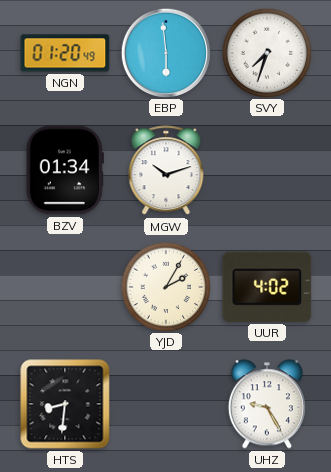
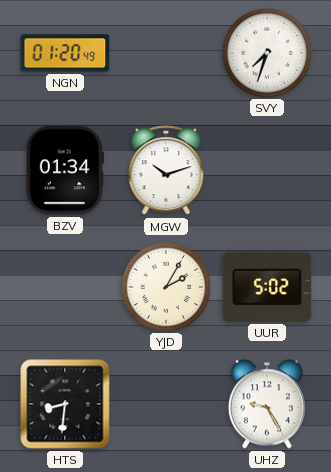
EBP: 5:59 -> none (165, 52)
UUR: 4:02 -> 5:02 (267, 287)
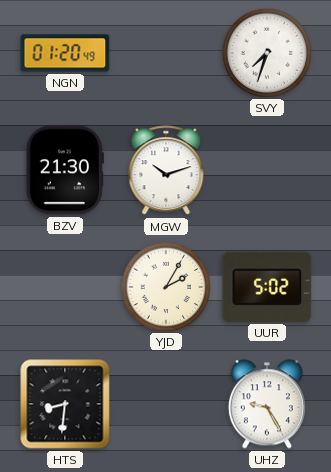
BZV: 01:34 -> 21:30 (65, 170)
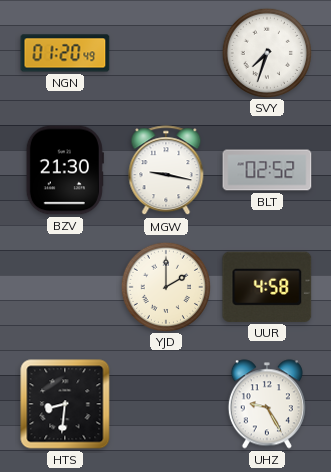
MGW: 10:12 -> 9:17 (166, 171)
BLT: none -> 02:52 (267, 170)
YJD: 2:05 -> 2:00 (165, 286)
UUR: 5:02 -> 4:58 (267, 287)
